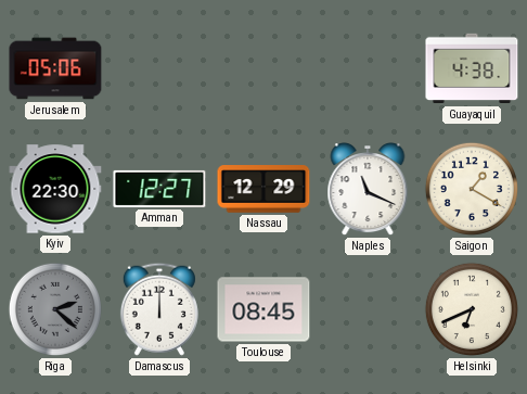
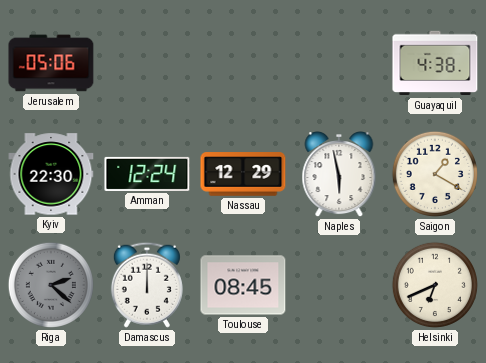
Amman: 12:27 -> 12:24 (147, 174)
Naples: 11:19 -> 5:58 (339, 174)
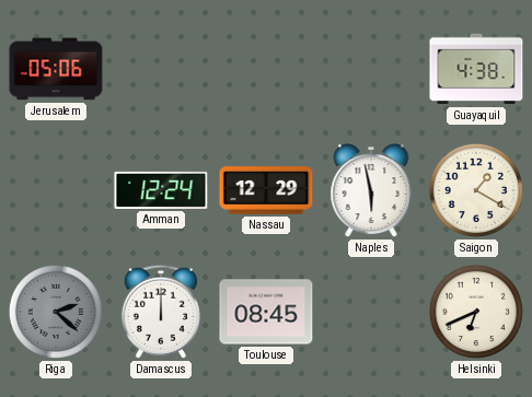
Kyiv: 22:30 -> none (51, 174)
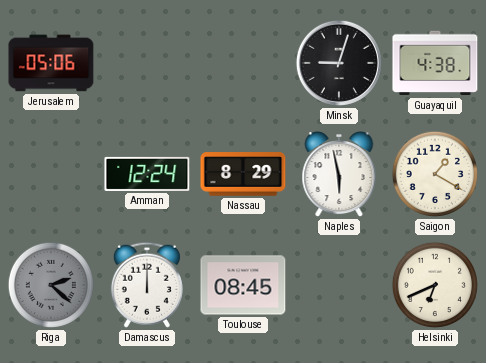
Minsk: none -> 9:03 (339, 63)
Nassau: 12:29 -> 8:29 (243, 174)
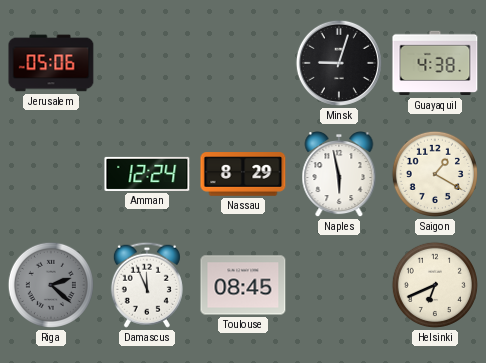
Damascus: 12:00 -> 11:56 (147, 285)
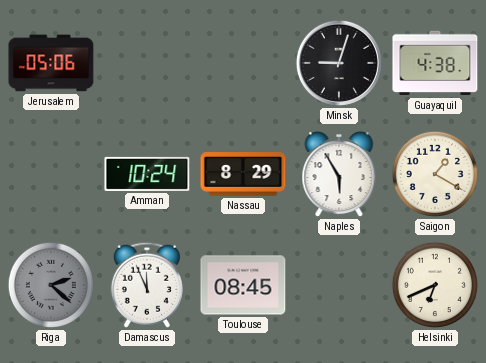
Amman: 12:24 -> 10:24 (147, 174)
Naples: 5:58 -> 5:55 (339, 174)
